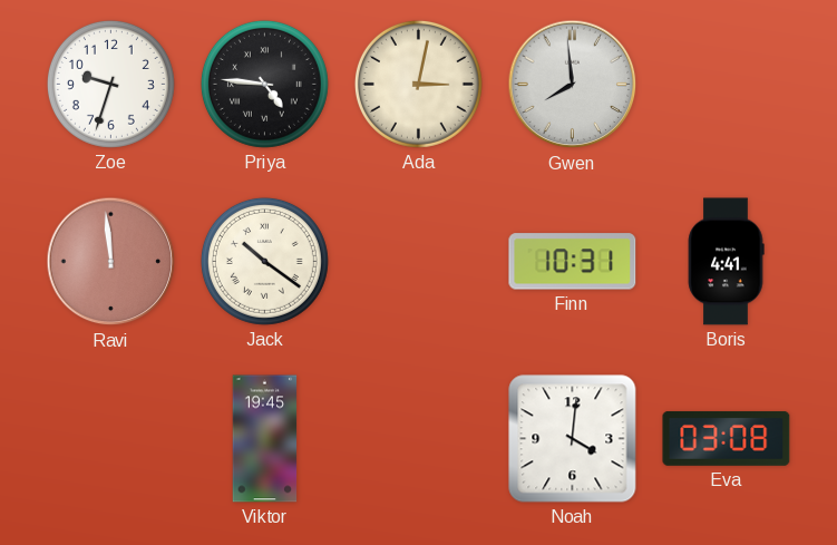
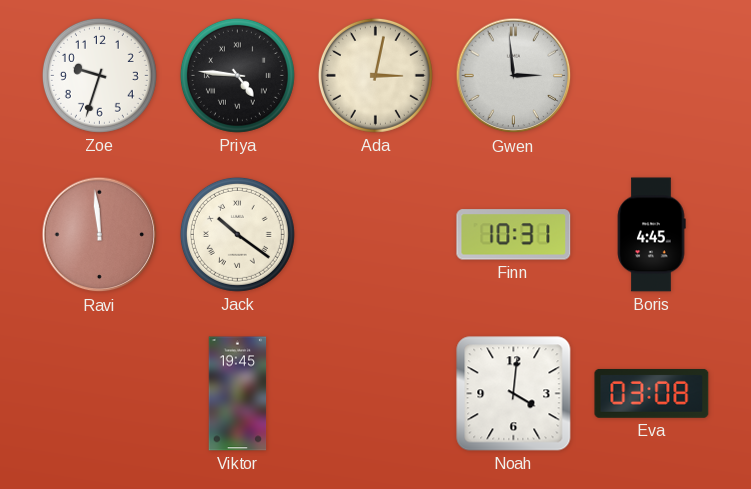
Gwen: 7:59 -> 2:59 (514, 76)
Boris: 4:41 -> 4:45 (651, 235)
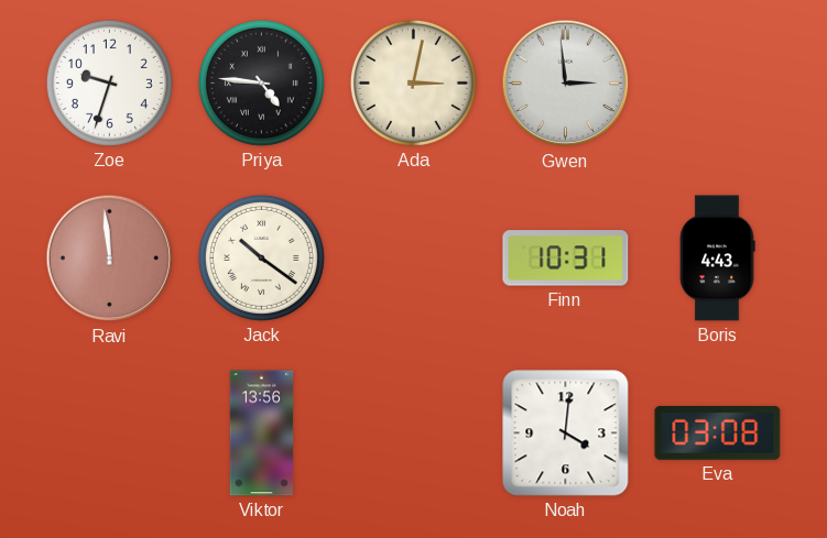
Boris: 4:45 -> 4:43 (717, 259)
Viktor: 19:45 -> 13:56 (262, 433)
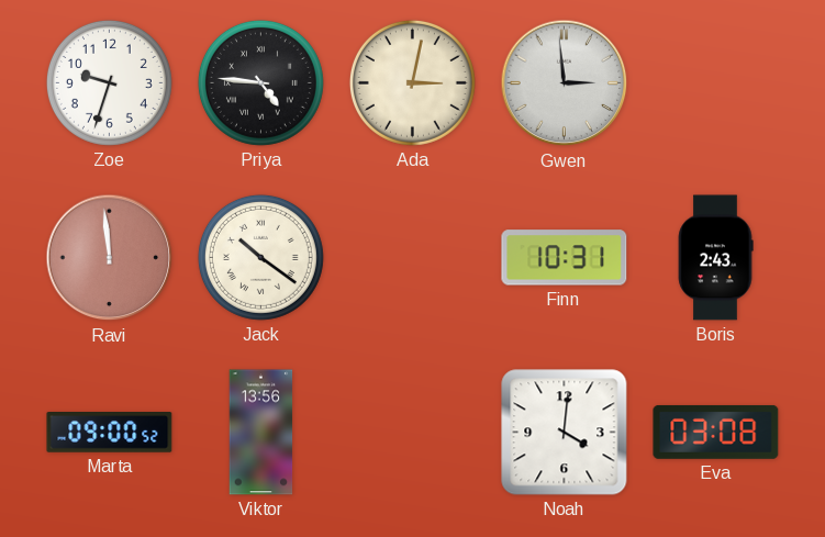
Boris: 4:43 -> 2:43 (715, 258)
Marta: none -> 09:00 (110, 433)
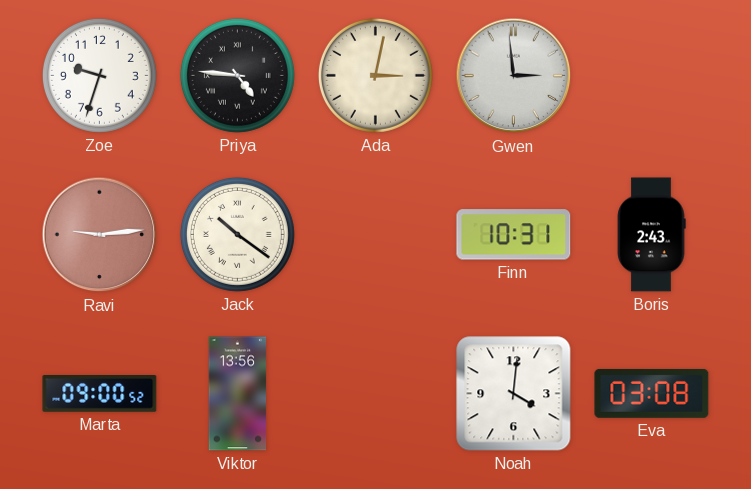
Ravi: 11:59 -> 9:14 (100, 235)
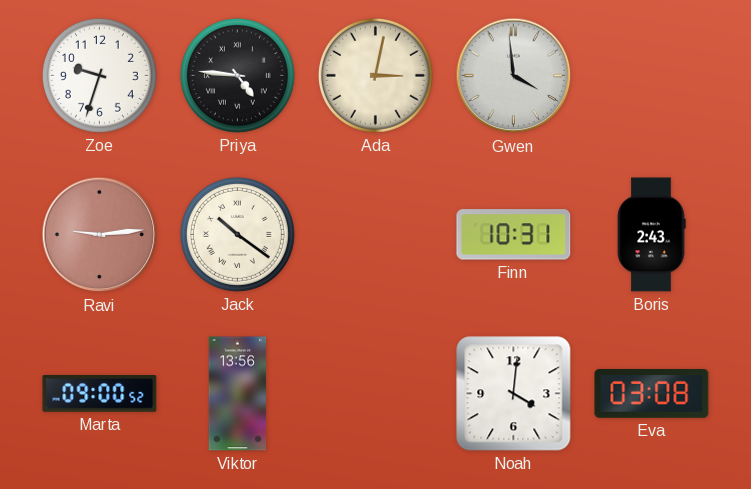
Gwen: 2:59 -> 3:59 (514, 76)
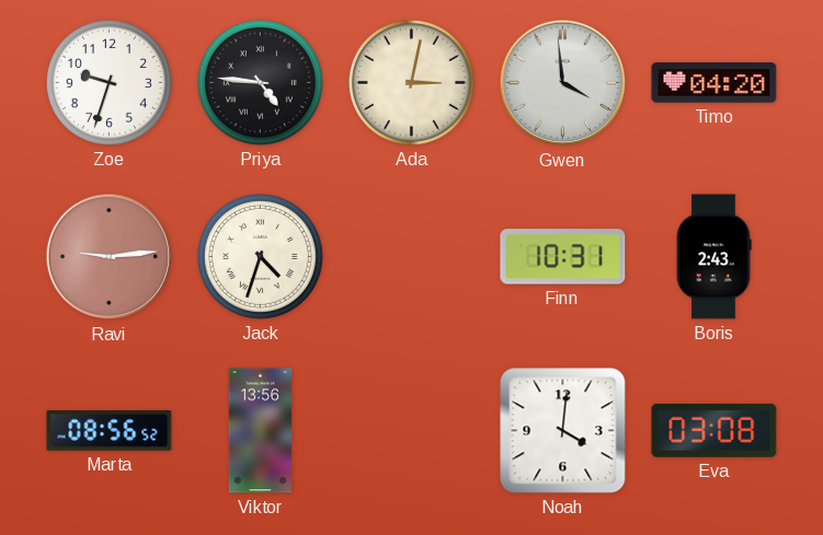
Timo: none -> 04:20 (715, 83)
Jack: 10:21 -> 4:33 (260, 256)
Marta: 09:00 -> 08:56 (110, 431)
